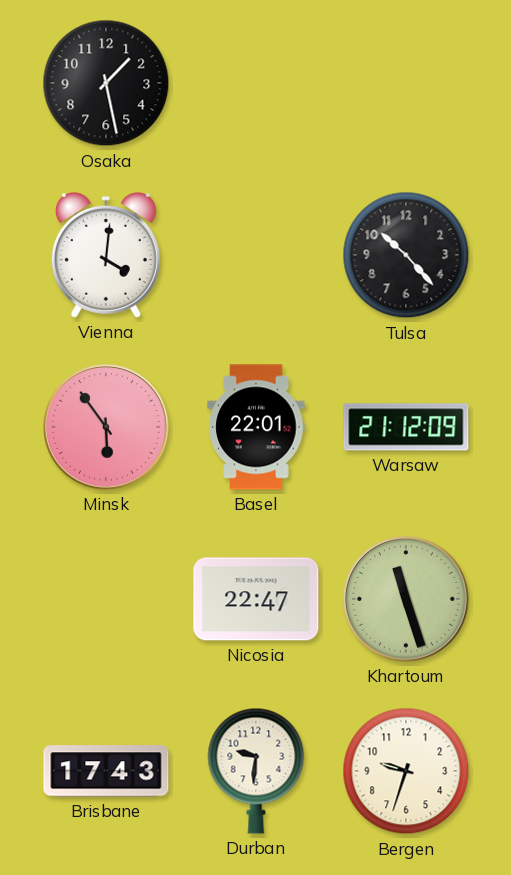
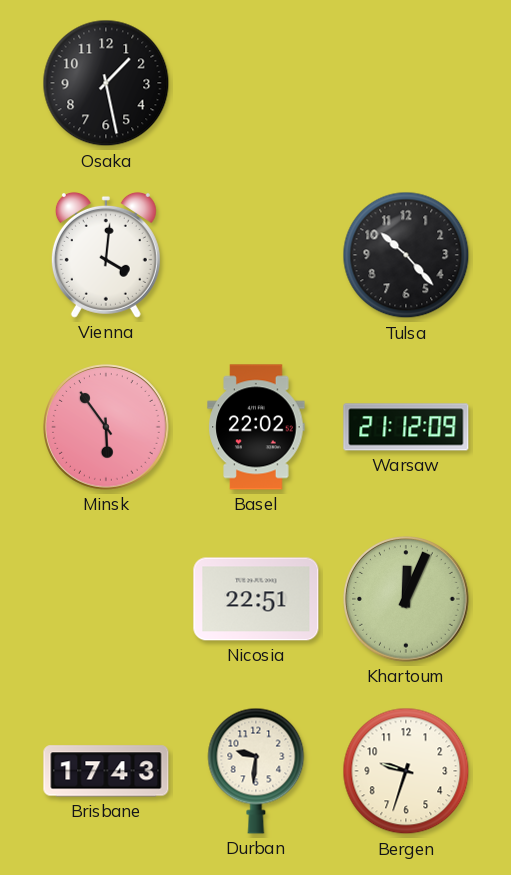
Basel: 22:01 -> 22:02 (256, 427)
Nicosia: 22:47 -> 22:51 (256, 599)
Khartoum: 11:27 -> 12:04 (406, 599)
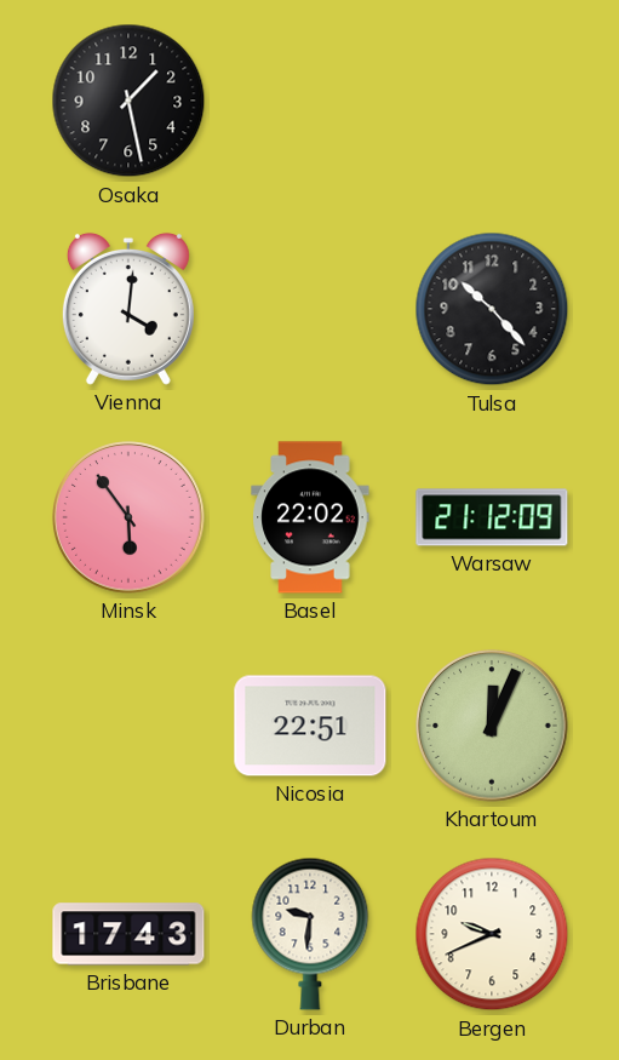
Bergen: 9:33 -> 9:41 (492, 934)
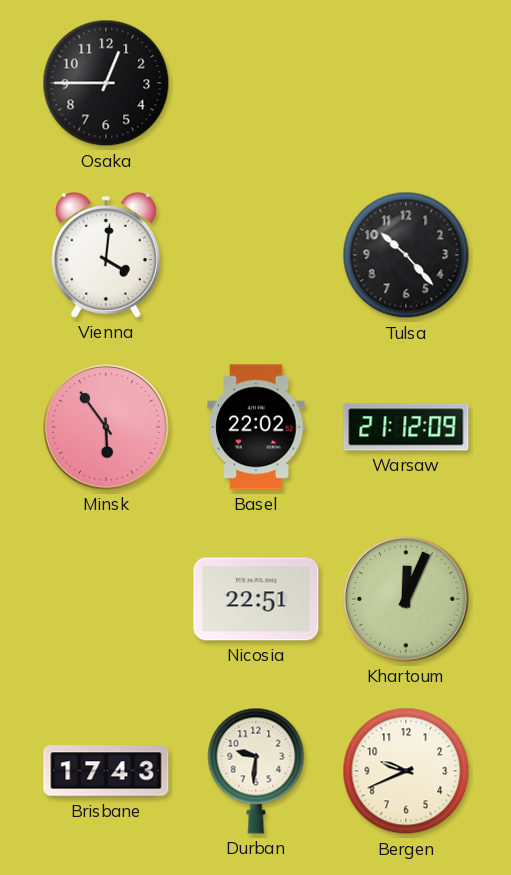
Osaka: 1:28 -> 12:45 (106, 83)
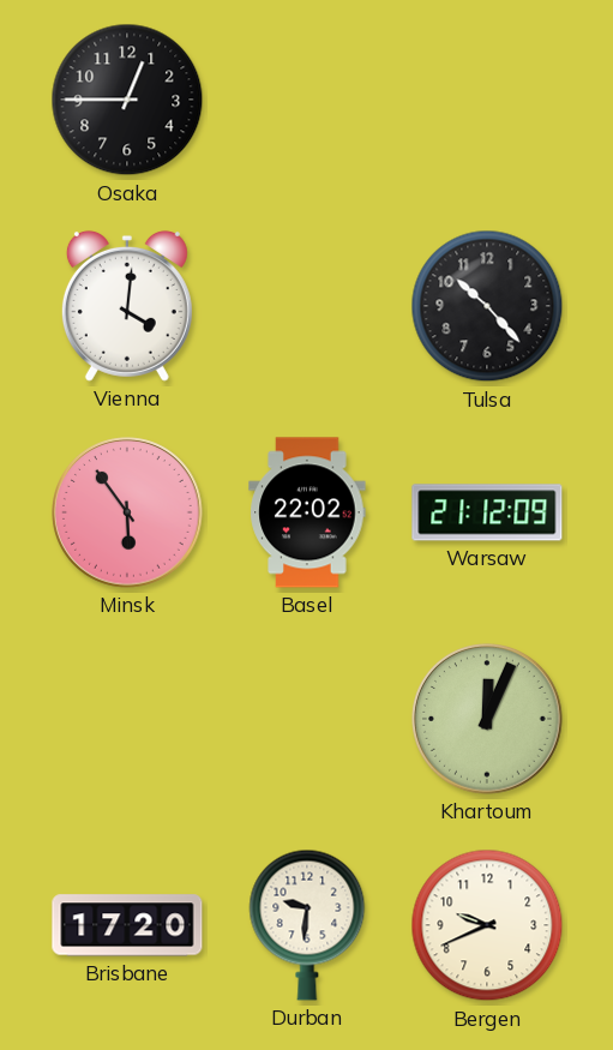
Nicosia: 22:51 -> none (256, 599)
Brisbane: 17:43 -> 17:20 (127, 925)
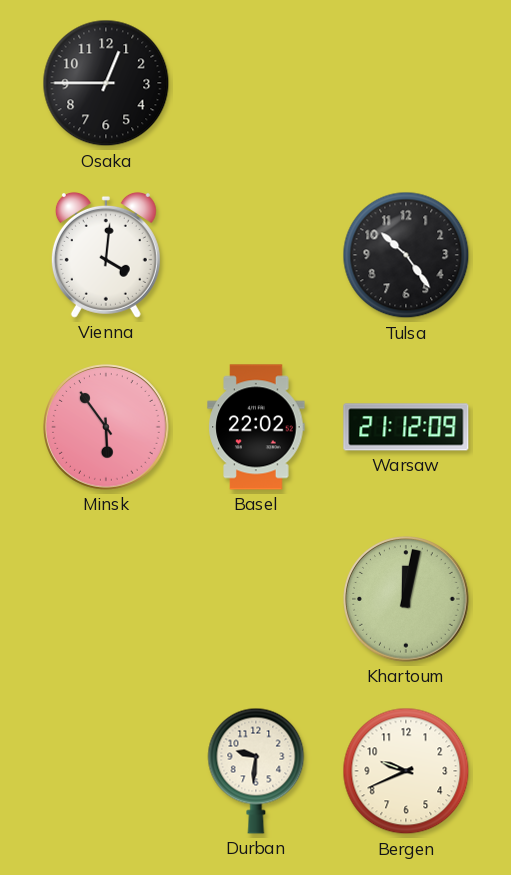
Tulsa: 10:23 -> 10:24 (406, 255)
Khartoum: 12:04 -> 12:02 (406, 599)
Brisbane: 17:20 -> none (127, 925)
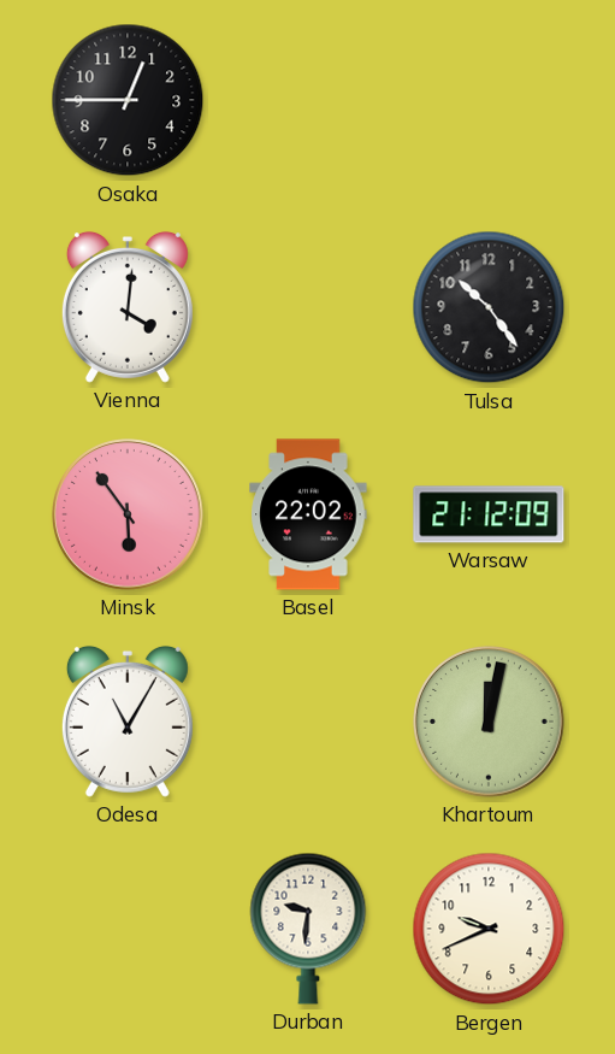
Odesa: none -> 11:05 (128, 722)
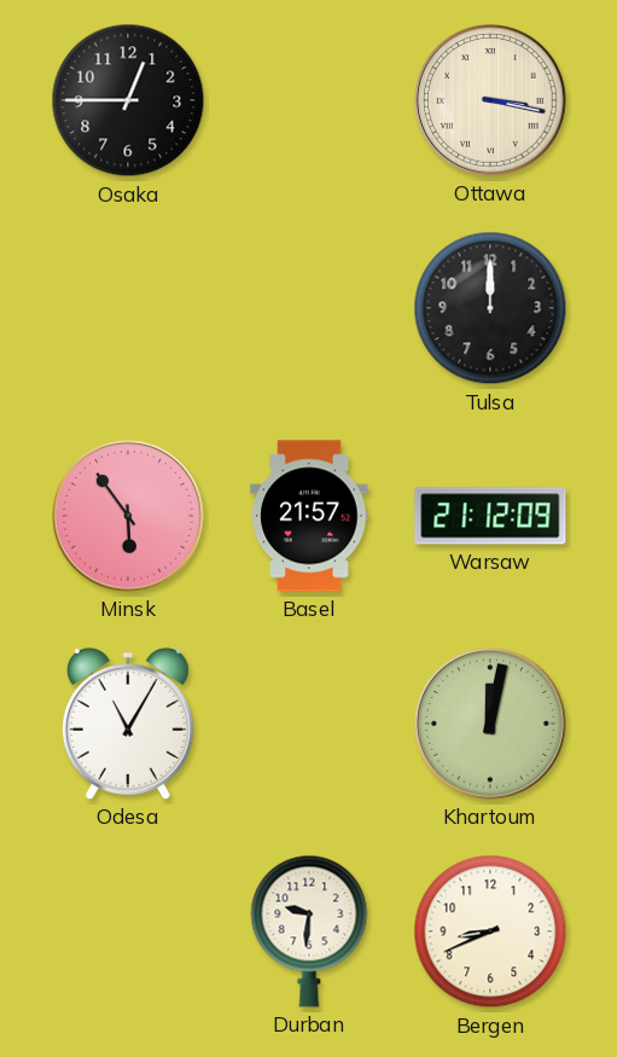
Ottawa: none -> 3:17 (490, 100)
Vienna: 4:01 -> none (128, 307)
Tulsa: 10:24 -> 12:00 (490, 308)
Basel: 22:02 -> 21:57 (309, 516)
Bergen: 9:41 -> 8:41 (490, 931)
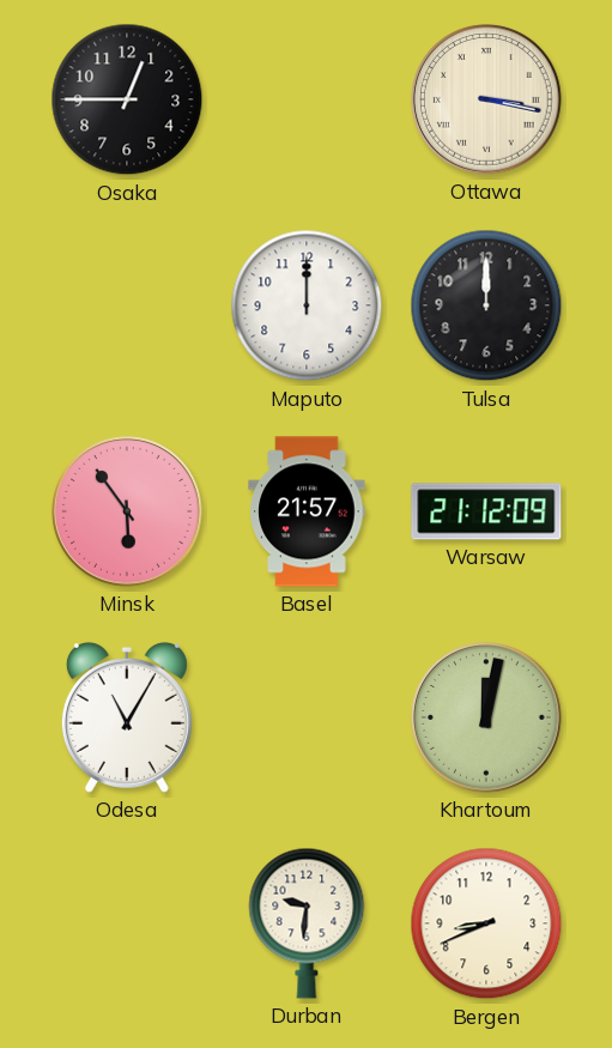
Maputo: none -> 12:00 (307, 305)
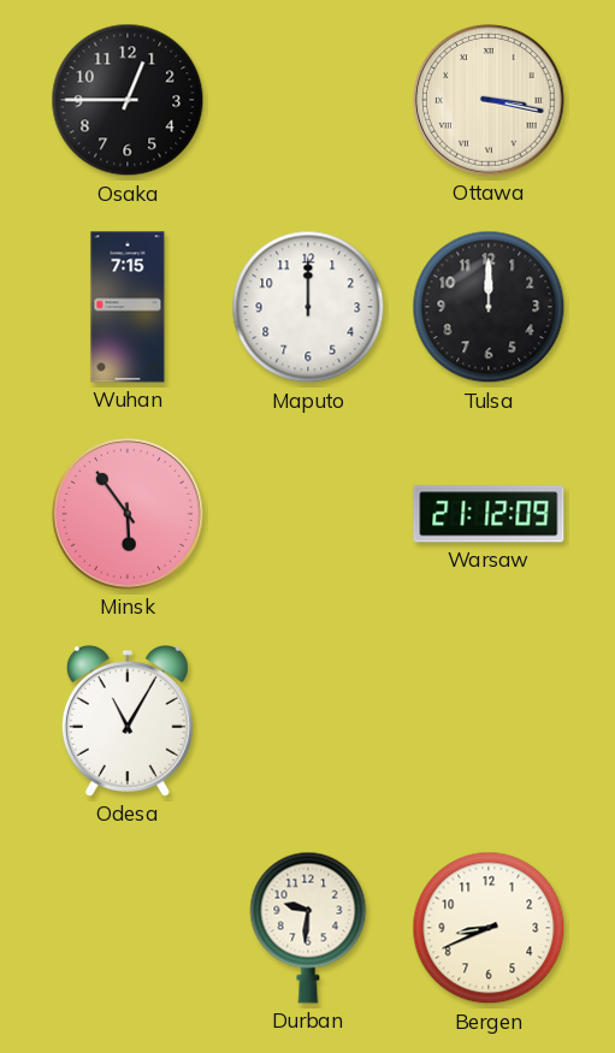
Wuhan: none -> 7:15 (128, 307)
Basel: 21:57 -> none (307, 511)
Khartoum: 12:02 -> none (486, 717)
